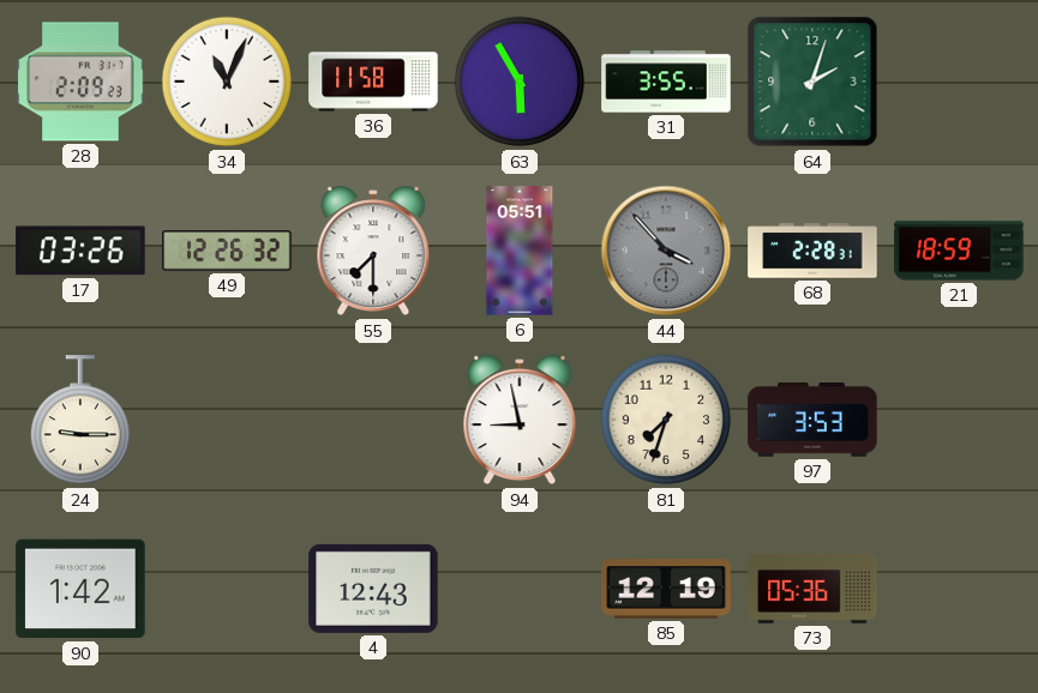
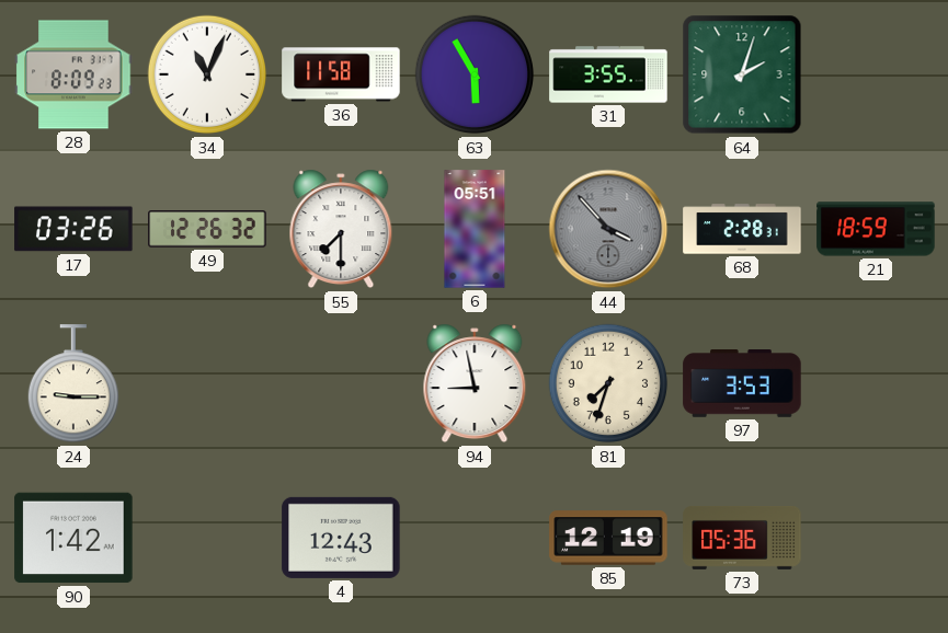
28: 2:09 -> 8:09 (73, 74)
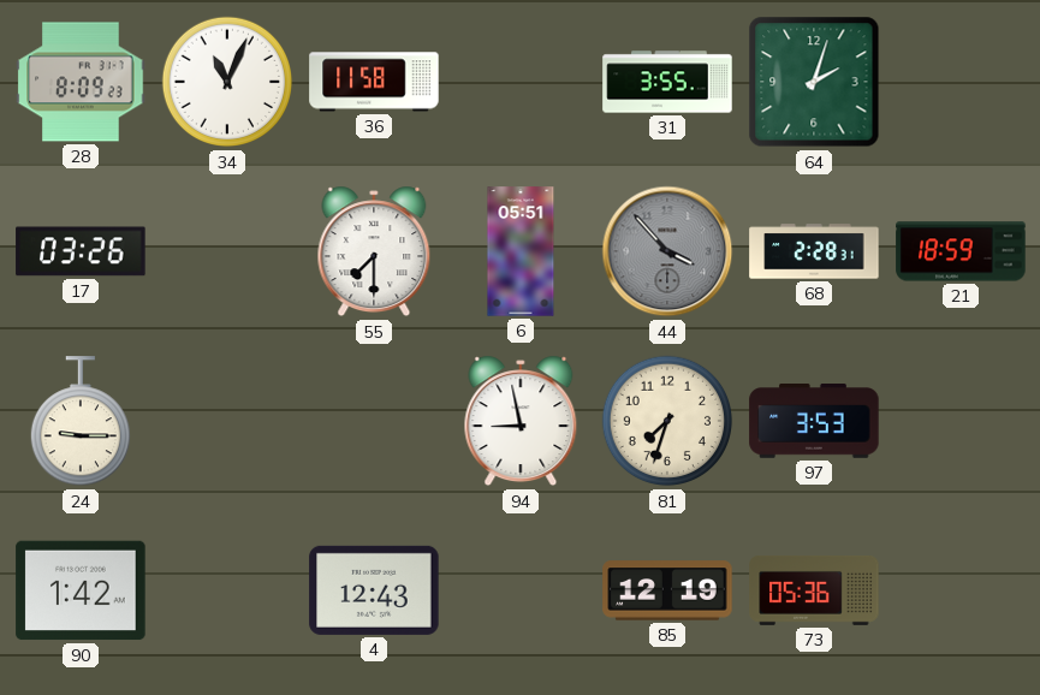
63: 5:55 -> none (475, 74)
49: 12:26 -> none (207, 229)
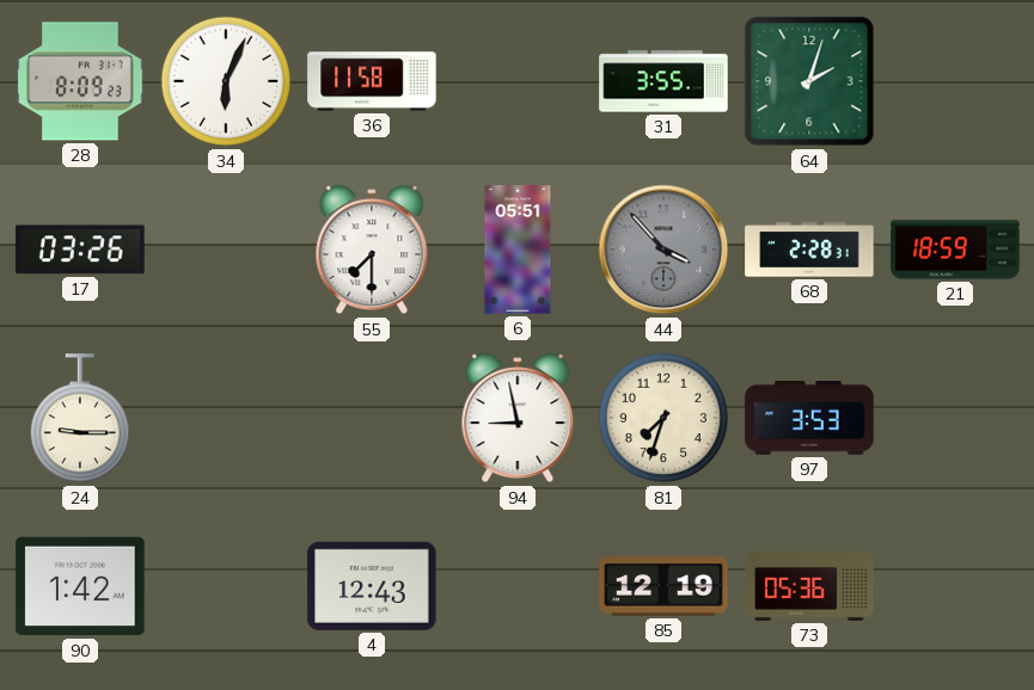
34: 11:04 -> 6:04 (226, 81)
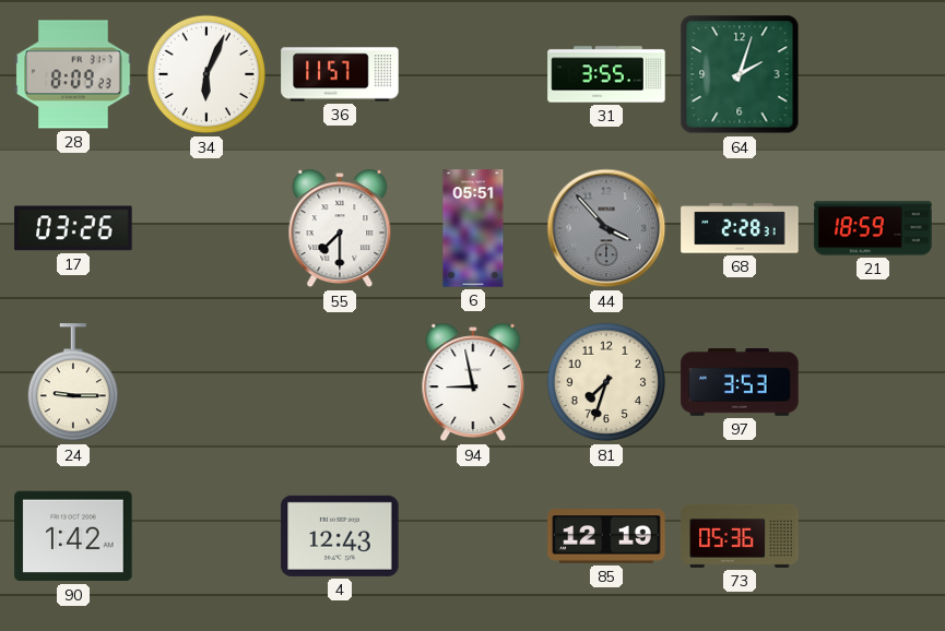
36: 11:58 -> 11:57 (340, 74)
